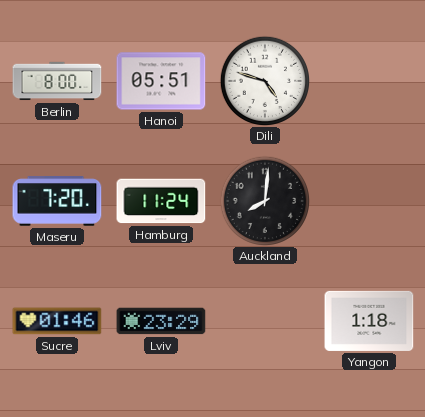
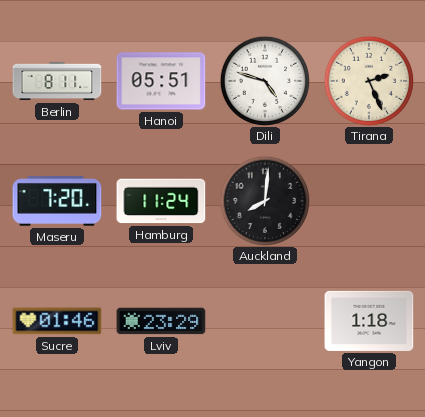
Berlin: 8:00 -> 8:11 (57, 81)
Tirana: none -> 2:26 (368, 80)
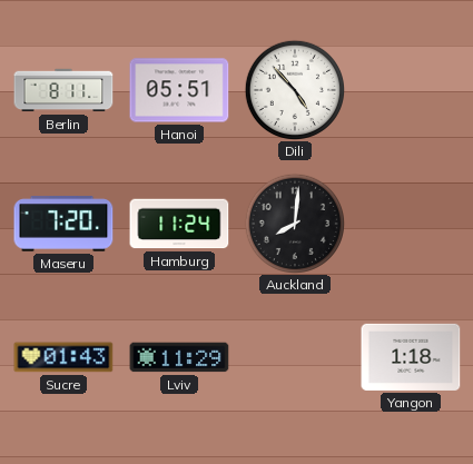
Dili: 4:48 -> 4:53 (294, 89)
Tirana: 2:26 -> none (368, 80)
Sucre: 01:46 -> 01:43 (63, 357)
Lviv: 23:29 -> 11:29 (179, 357)
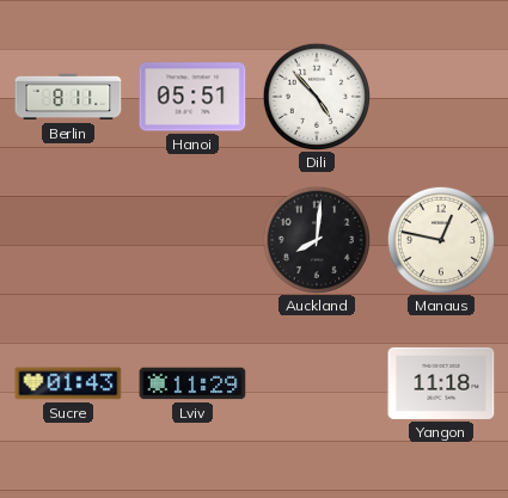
Maseru: 7:20 -> none (63, 224)
Hamburg: 11:24 -> none (179, 224)
Manaus: none -> 12:47 (440, 239)
Yangon: 1:18 -> 11:18 (441, 383)
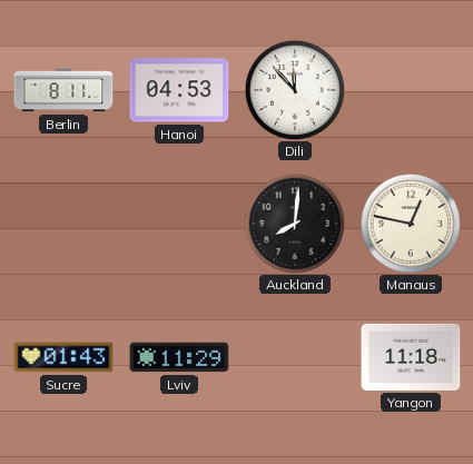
Hanoi: 05:51 -> 04:53 (179, 90)
Dili: 4:53 -> 11:53 (294, 89)
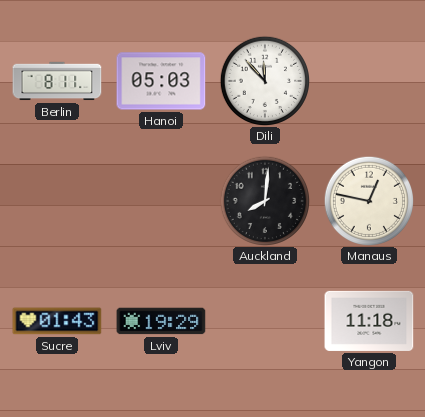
Hanoi: 04:53 -> 05:03 (161, 81)
Lviv: 11:29 -> 19:29 (161, 321)
